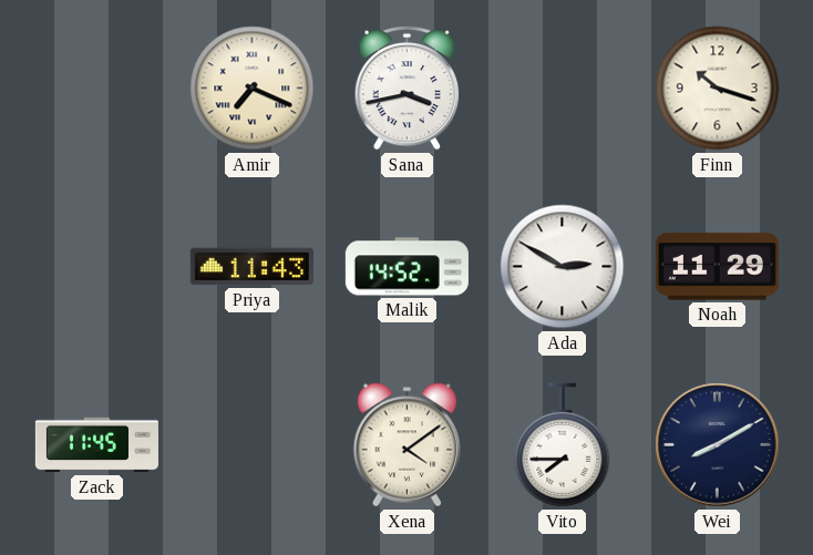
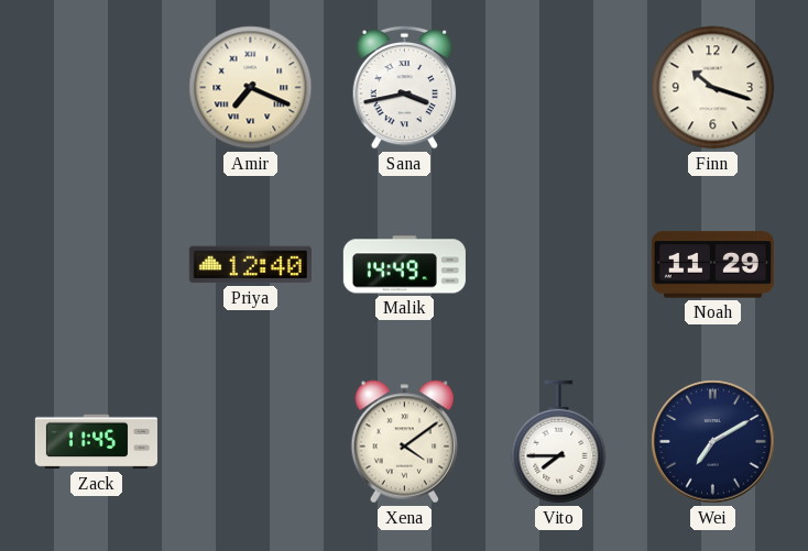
Priya: 11:43 -> 12:40 (250, 265)
Malik: 14:52 -> 14:49 (404, 265)
Ada: 2:50 -> none (563, 267)
Wei: 8:10 -> 7:10 (713, 442)
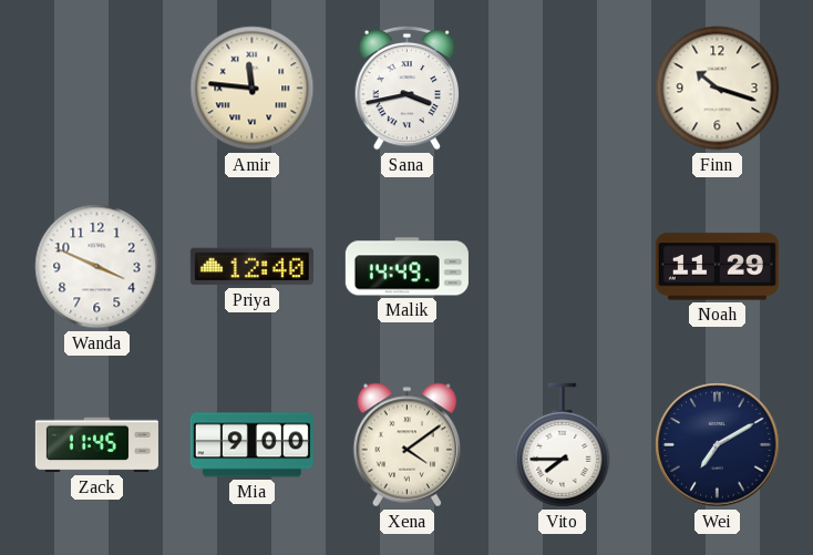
Amir: 7:19 -> 11:46 (253, 89)
Wanda: none -> 3:49 (97, 267)
Mia: none -> 9:00 (251, 445)
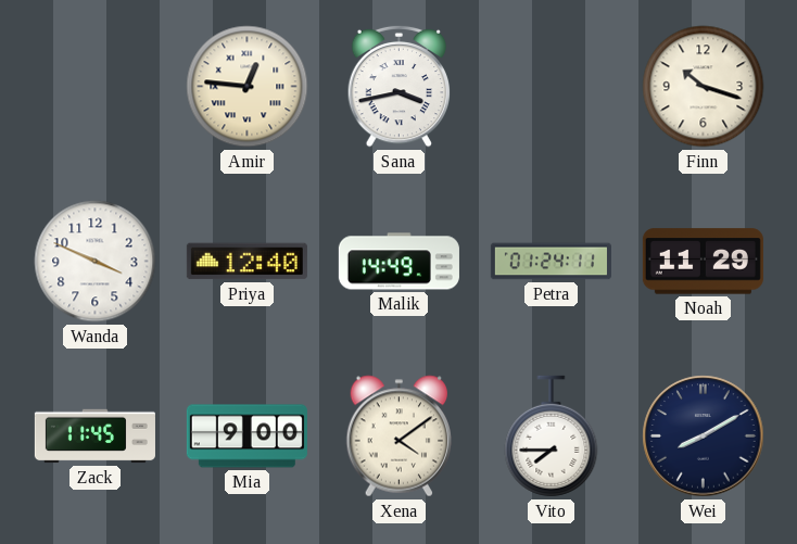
Amir: 11:46 -> 12:46 (248, 87)
Petra: none -> 01:24 (551, 262)
Wei: 7:10 -> 8:10 (704, 437)
